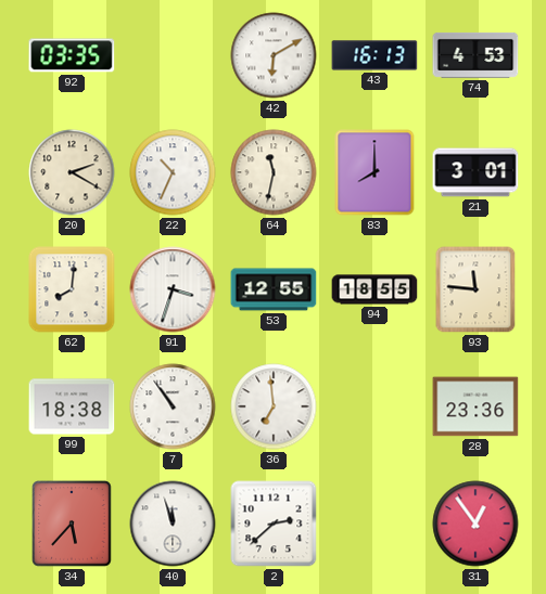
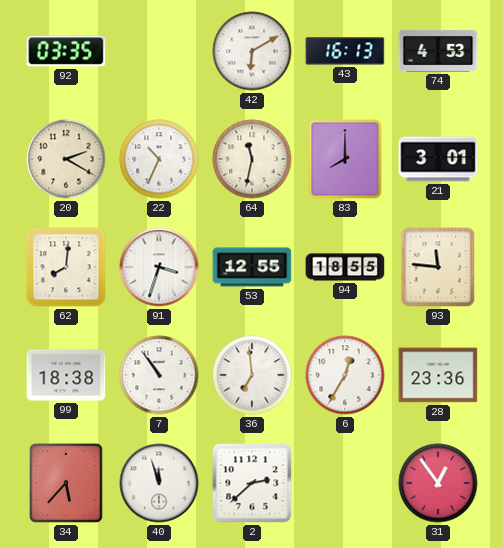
6: none -> 12:35 (345, 375)
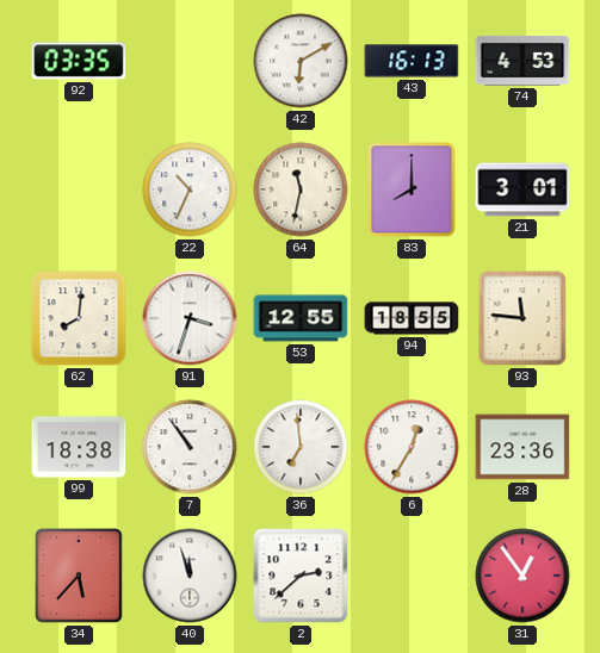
20: 2:20 -> none (66, 159)
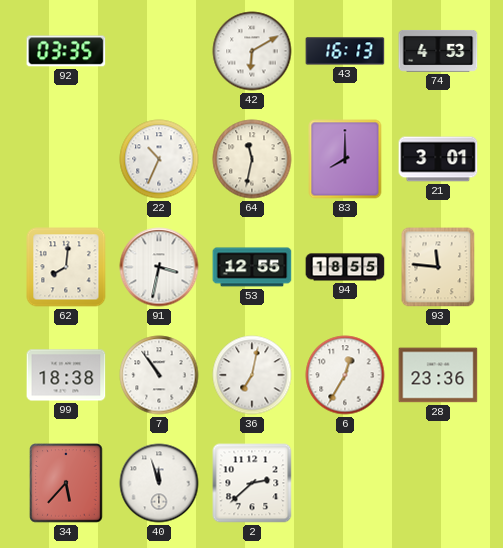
91: 3:33 -> 3:32 (159, 267)
36: 6:59 -> 7:02 (252, 375)
31: 12:54 -> none (522, 576)
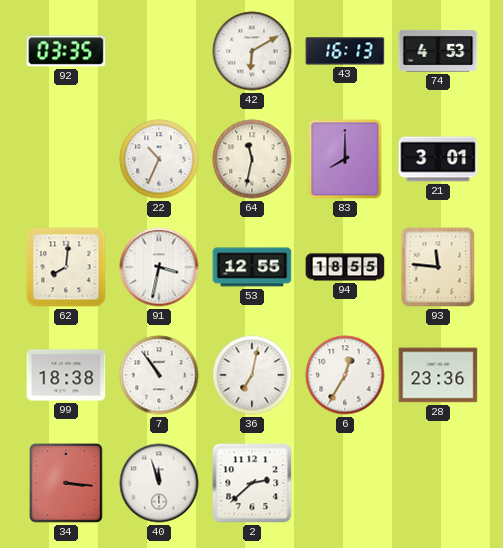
34: 5:37 -> 3:16 (66, 483)
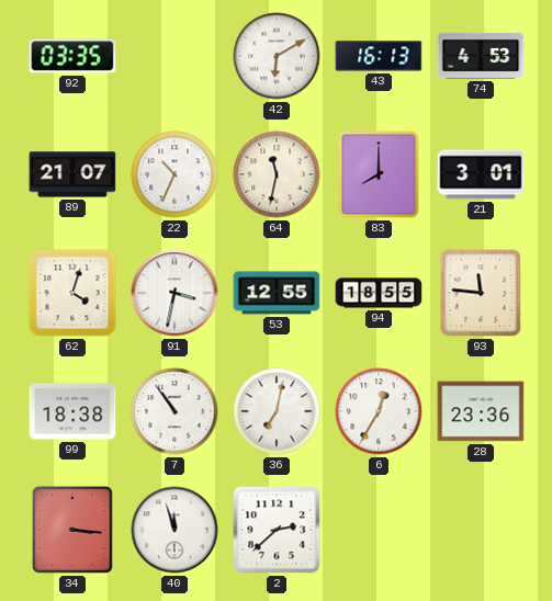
89: none -> 21:07 (72, 174)
62: 8:01 -> 4:03 (72, 293)
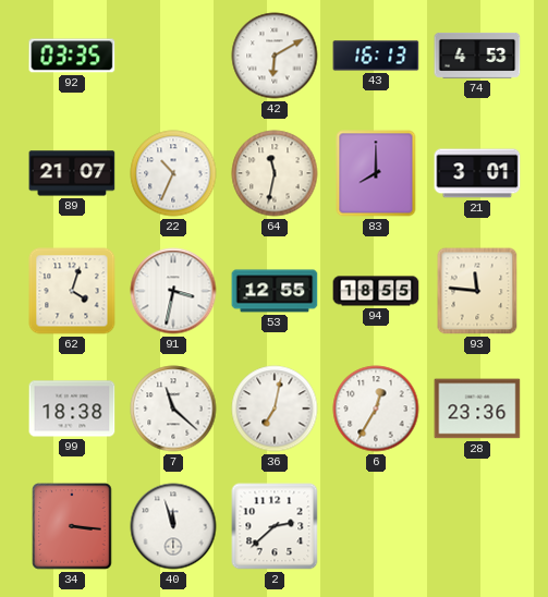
7: 10:54 -> 11:22 (173, 409)
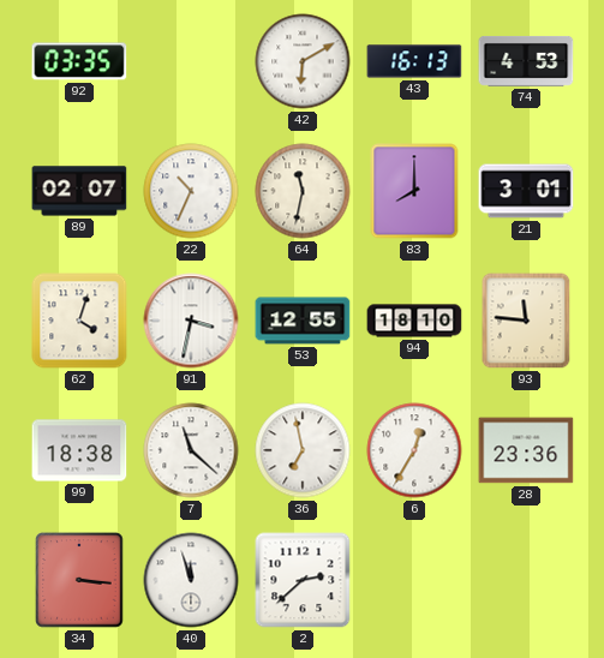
89: 21:07 -> 02:07 (79, 191)
94: 18:55 -> 18:10 (414, 321)
36: 7:02 -> 6:58 (303, 450)
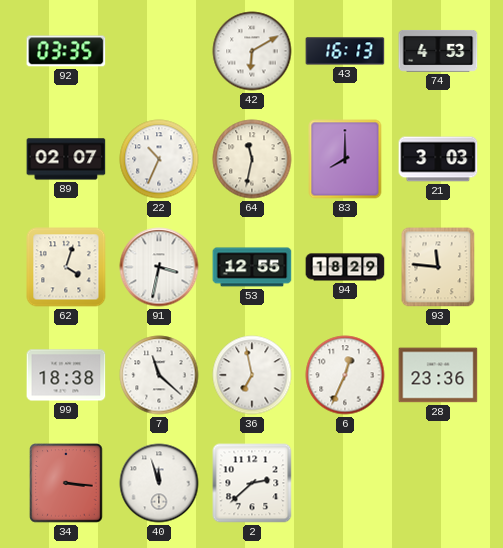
21: 3:01 -> 3:03 (438, 159)
94: 18:10 -> 18:29 (345, 267)
6: 12:35 -> 12:34 (345, 375)
